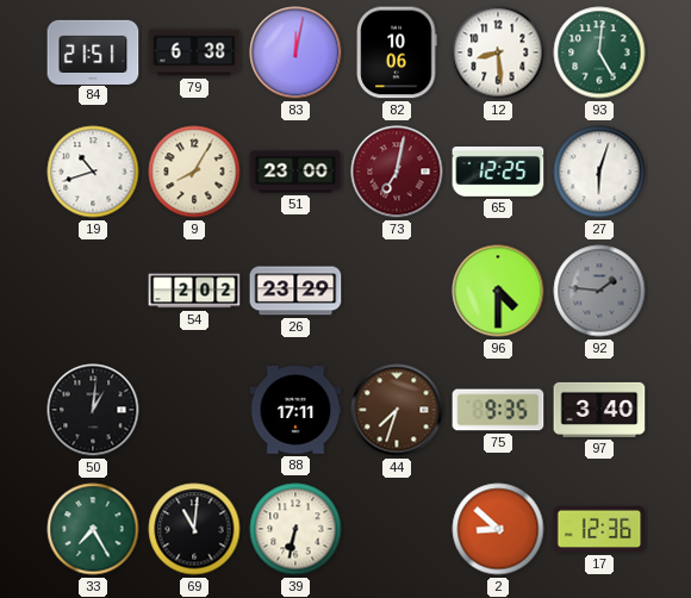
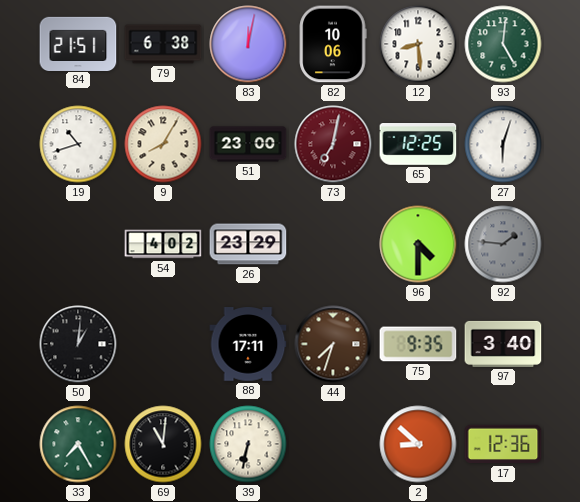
54: 2:02 -> 4:02 (163, 244)
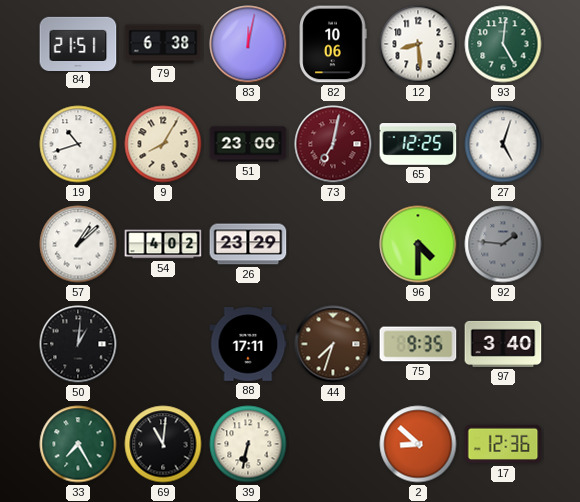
27: 6:03 -> 5:03 (503, 144)
57: none -> 1:08 (78, 244)
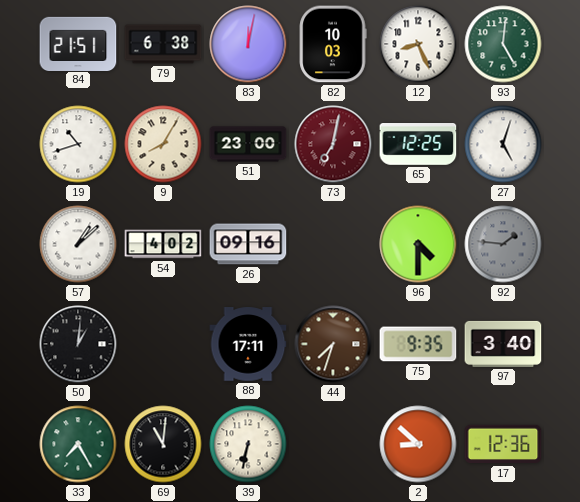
82: 10:06 -> 10:03 (333, 44)
12: 8:29 -> 8:26 (418, 44)
26: 23:29 -> 09:16 (248, 244)
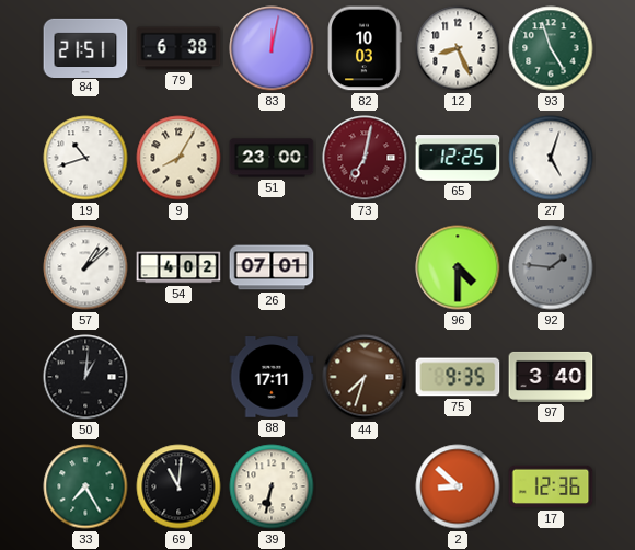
93: 5:01 -> 4:57 (551, 48)
26: 09:16 -> 07:01 (272, 267)
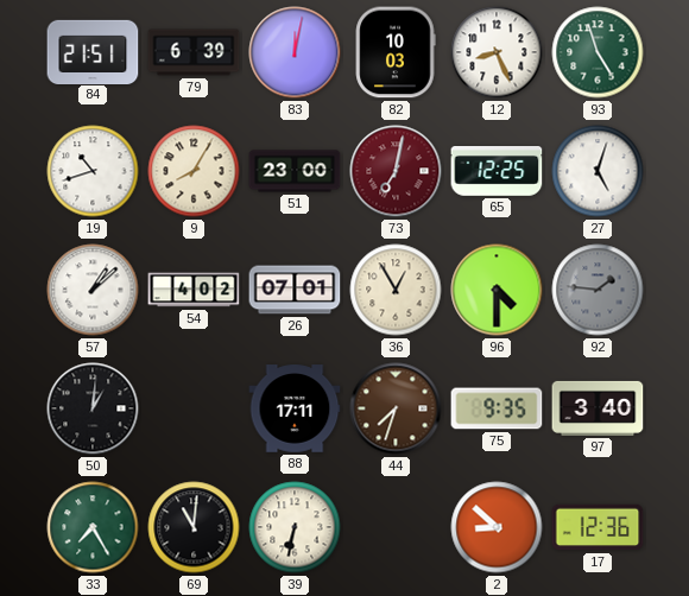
79: 6:38 -> 6:39 (194, 52)
36: none -> 12:55 (396, 290)
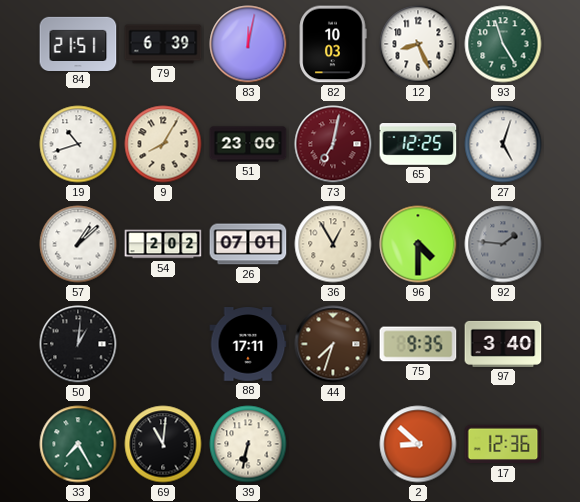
54: 4:02 -> 2:02 (163, 244)
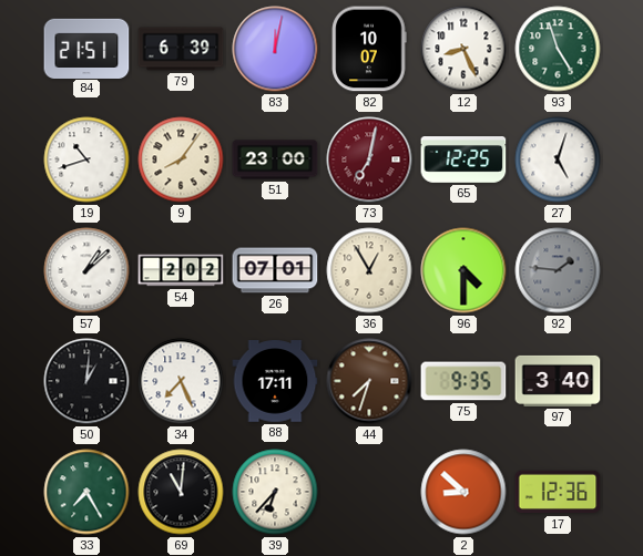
82: 10:03 -> 10:07 (369, 49)
9: 8:05 -> 8:06 (181, 159)
34: none -> 7:26 (181, 381)
39: 6:32 -> 6:37 (275, 492)
